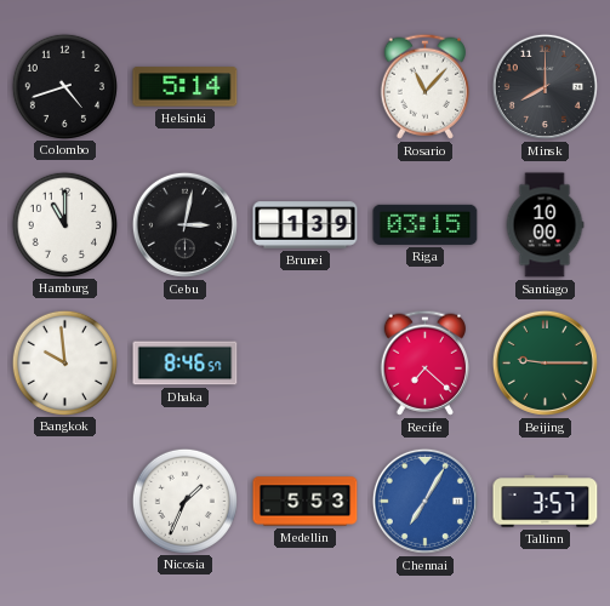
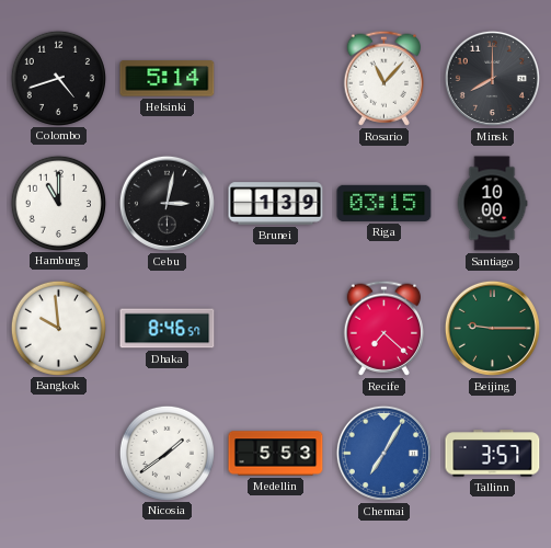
Nicosia: 1:34 -> 1:39 (167, 453)
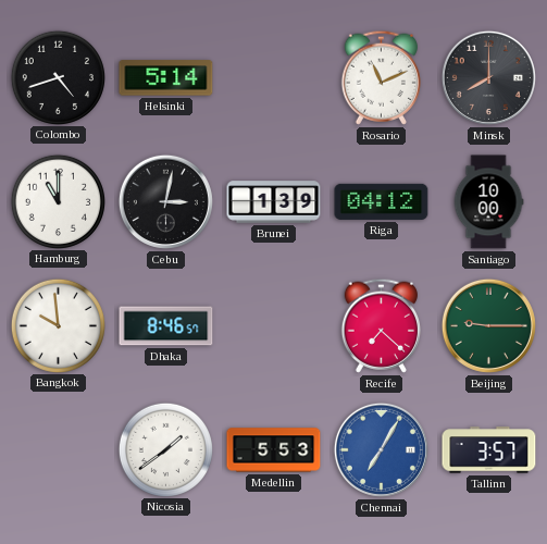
Rosario: 11:07 -> 11:11 (381, 77)
Riga: 03:15 -> 04:12 (382, 201)
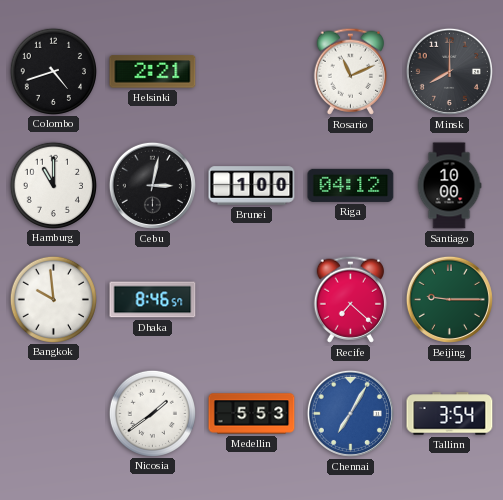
Helsinki: 5:14 -> 2:21 (153, 72)
Brunei: 1:39 -> 1:00 (252, 186)
Tallinn: 3:57 -> 3:54 (450, 414)
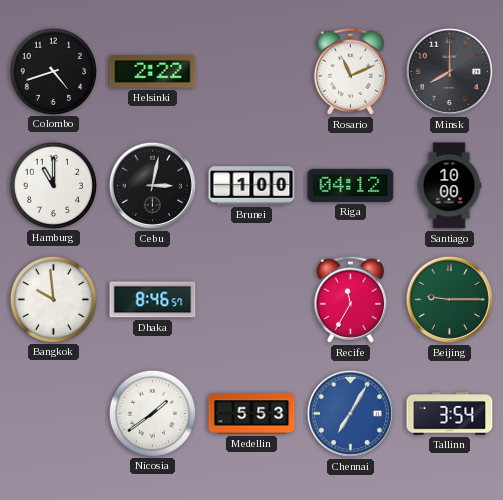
Helsinki: 2:21 -> 2:22 (153, 72)
Recife: 7:22 -> 11:35 (350, 299)
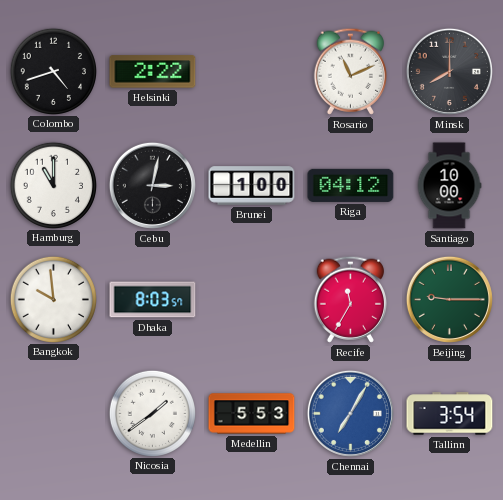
Dhaka: 8:46 -> 8:03 (153, 300)
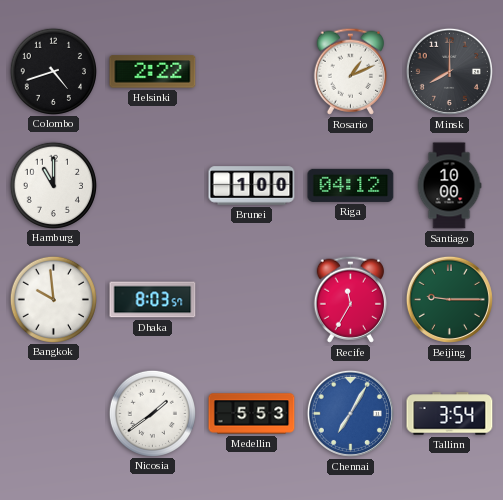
Rosario: 11:11 -> 1:11 (350, 71)
Cebu: 3:02 -> none (152, 185)
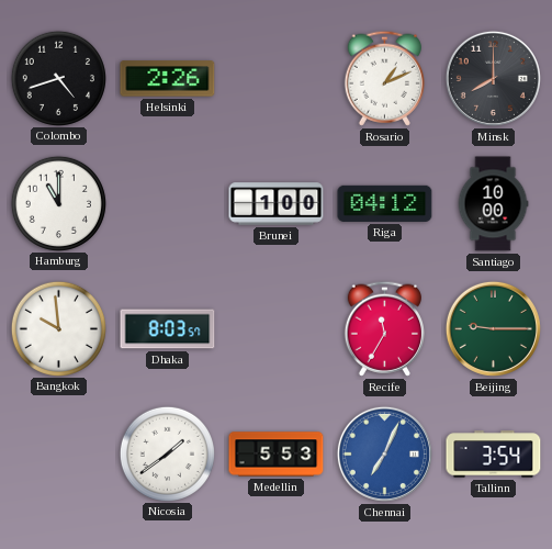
Helsinki: 2:22 -> 2:26 (168, 79)
Chennai: 7:05 -> 7:04 (384, 453)
